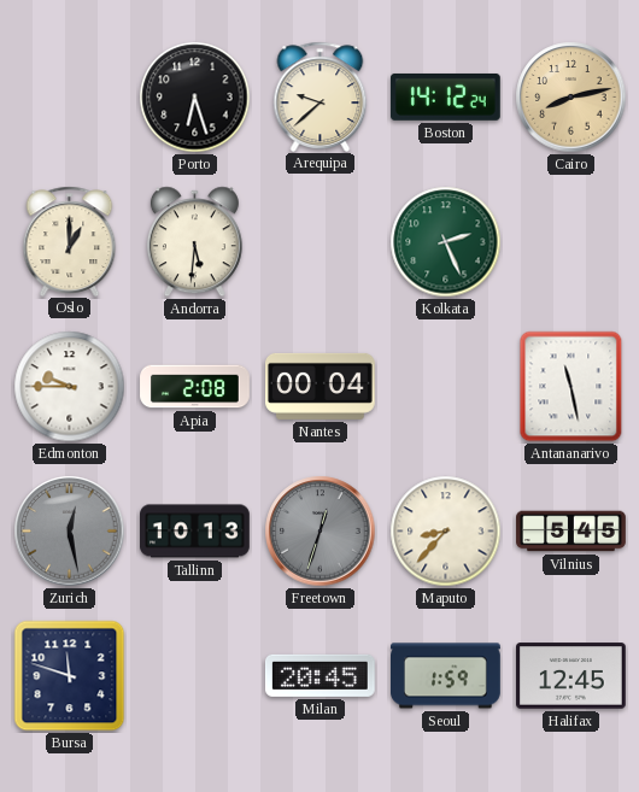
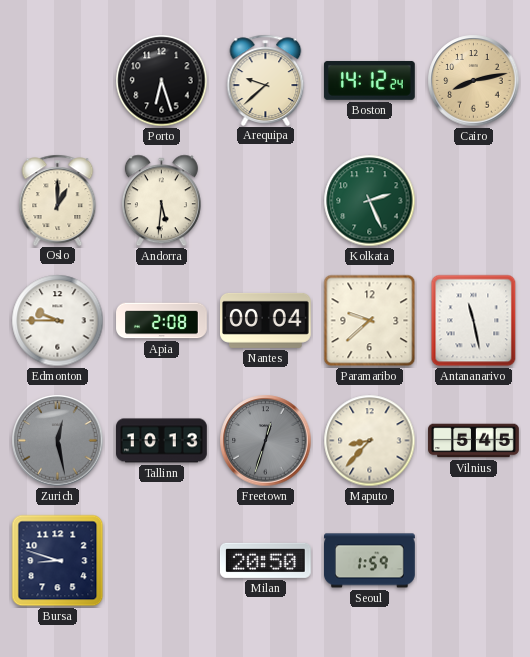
Paramaribo: none -> 9:38 (370, 321)
Bursa: 11:48 -> 8:48 (58, 561)
Milan: 20:45 -> 20:50 (265, 560)
Halifax: 12:45 -> none (571, 676)
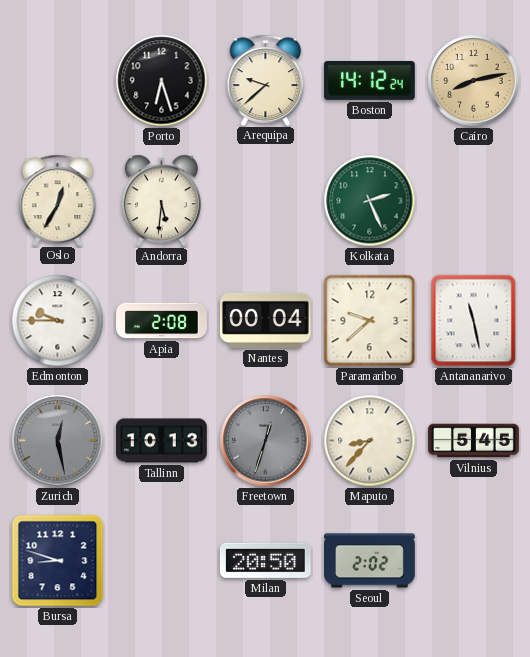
Oslo: 1:00 -> 12:35 (58, 200)
Seoul: 1:59 -> 2:02 (370, 561)
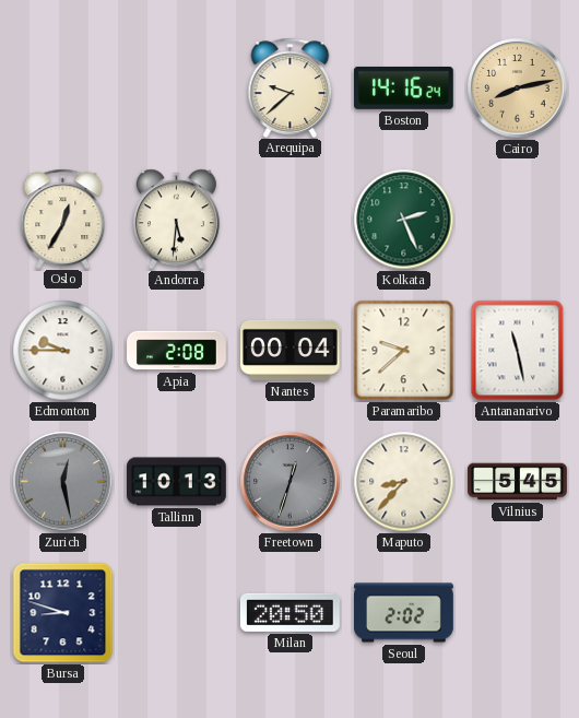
Porto: 6:27 -> none (162, 81)
Boston: 14:12 -> 14:16 (404, 87)
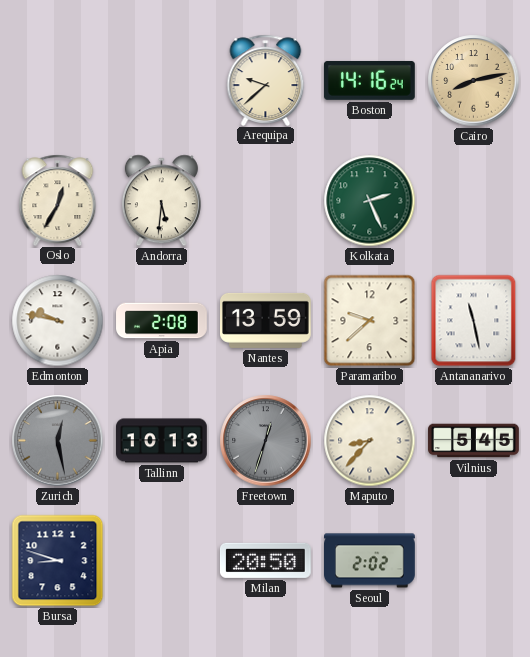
Edmonton: 9:45 -> 9:47 (58, 321)
Nantes: 00:04 -> 13:59 (266, 320)
